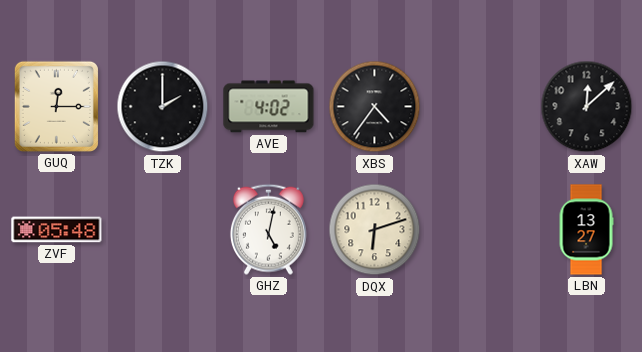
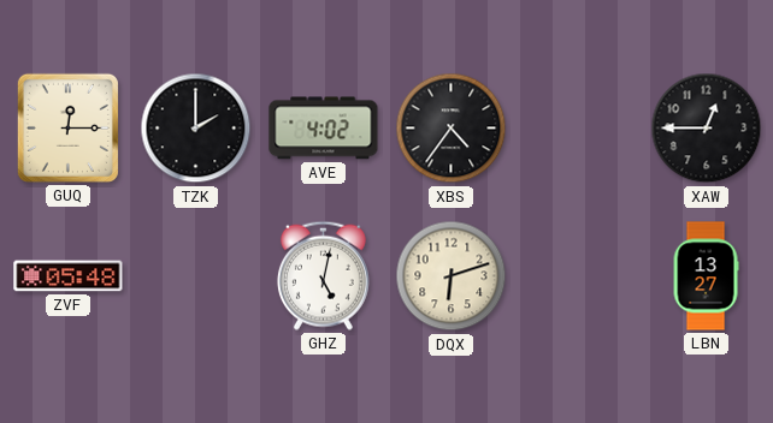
XAW: 12:08 -> 12:45 (707, 129)
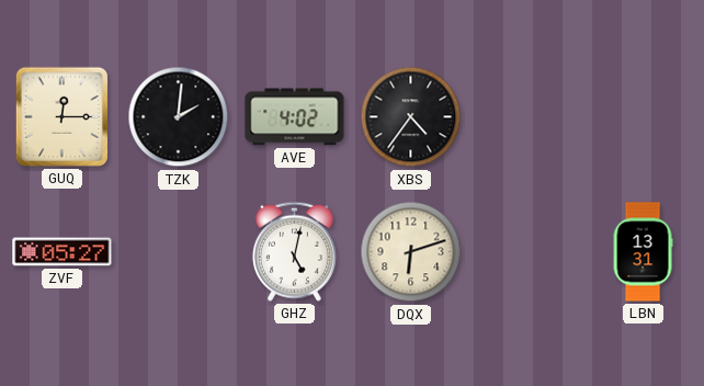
TZK: 2:00 -> 2:01 (179, 117)
XAW: 12:45 -> none (707, 129)
ZVF: 05:48 -> 05:27 (63, 252)
LBN: 13:27 -> 13:31 (643, 252)
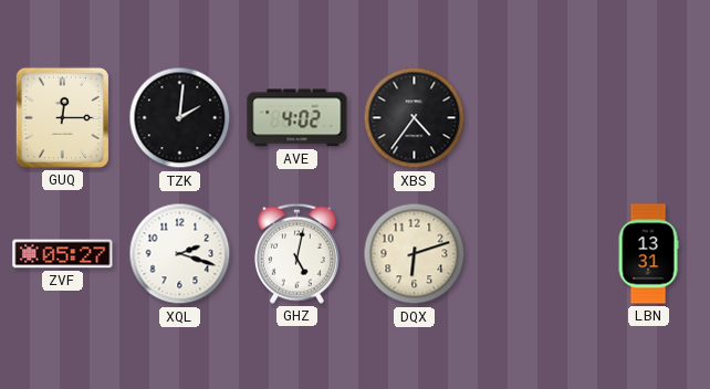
XQL: none -> 2:18 (180, 254)
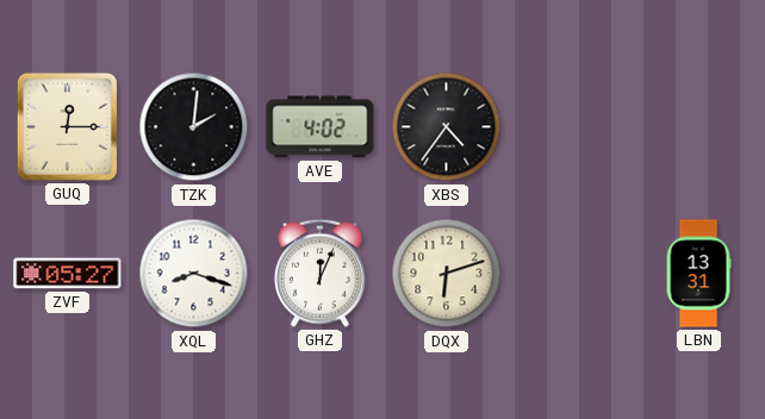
XQL: 2:18 -> 8:18 (194, 274)
GHZ: 5:02 -> 12:04 (319, 273)
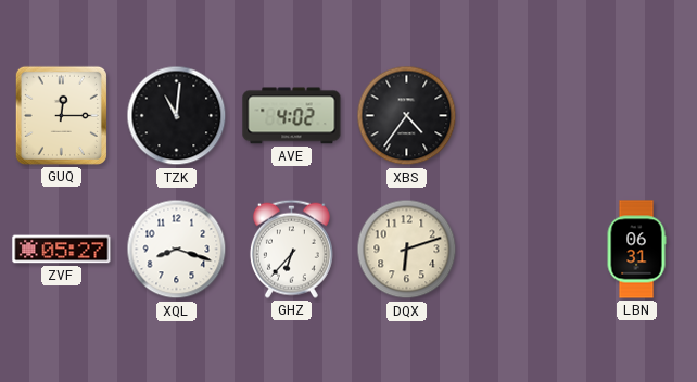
TZK: 2:01 -> 11:01 (177, 116)
GHZ: 12:04 -> 6:37 (291, 249)
LBN: 13:31 -> 06:31 (636, 250)
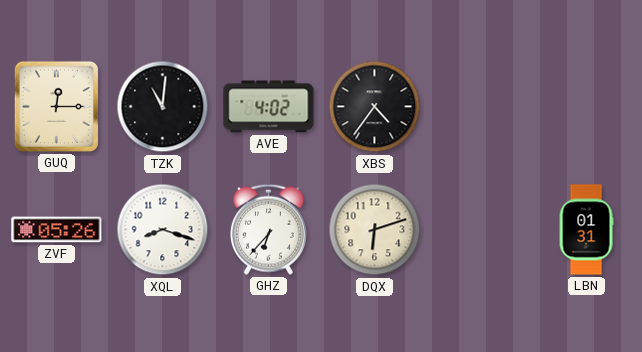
ZVF: 05:27 -> 05:26 (57, 230)
LBN: 06:31 -> 01:31 (586, 230)
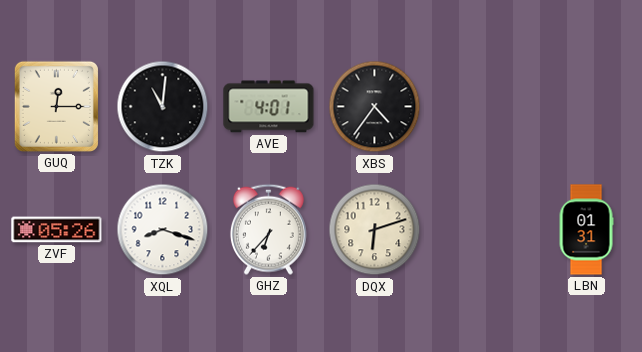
AVE: 4:02 -> 4:01 (269, 107)
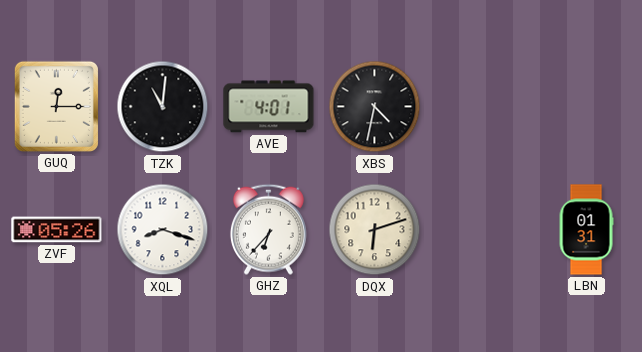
XBS: 4:36 -> 4:32 (375, 107)
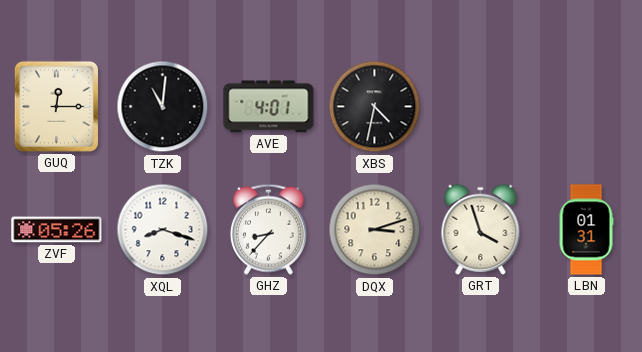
GHZ: 6:37 -> 8:37 (268, 229)
DQX: 6:12 -> 3:12 (375, 230)
GRT: none -> 3:57 (481, 229)
